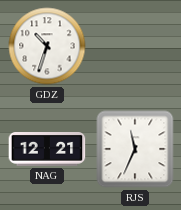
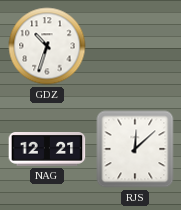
RJS: 11:34 -> 12:08 (135, 149)
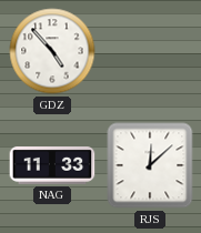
GDZ: 10:33 -> 4:53 (52, 51)
NAG: 12:21 -> 11:33 (52, 166)
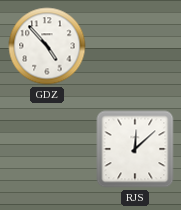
NAG: 11:33 -> none (52, 166)
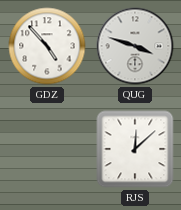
QUG: none -> 3:48 (135, 46)
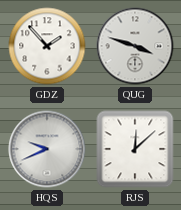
GDZ: 4:53 -> 1:53 (47, 46)
HQS: none -> 9:41 (47, 149)
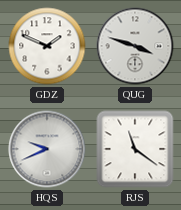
GDZ: 1:53 -> 1:49 (47, 46)
RJS: 12:08 -> 11:21 (135, 149)
